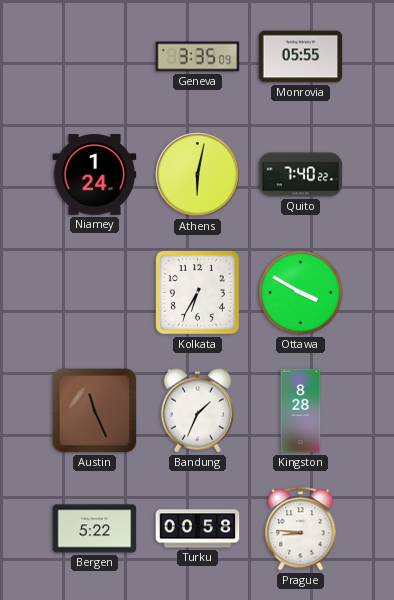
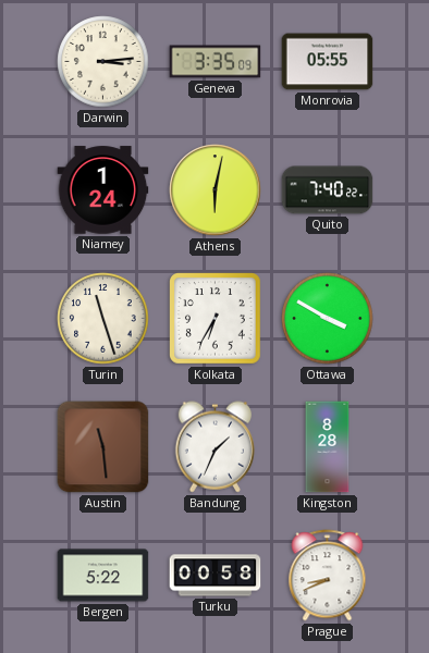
Darwin: none -> 3:14 (103, 62)
Turin: none -> 11:27 (103, 319)
Austin: 11:26 -> 11:29 (103, 447)
Prague: 8:46 -> 8:41 (328, 576)
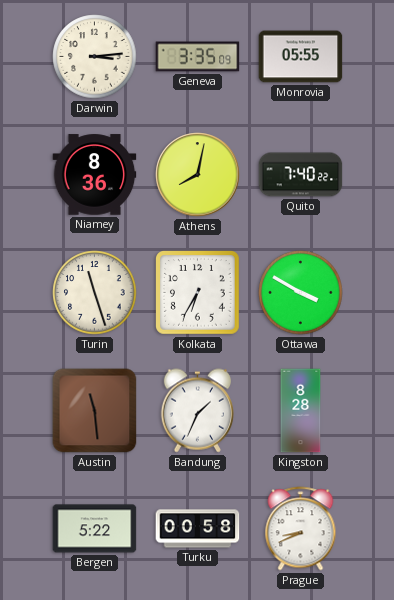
Niamey: 1:24 -> 8:36 (95, 175)
Athens: 6:02 -> 8:02 (198, 175)
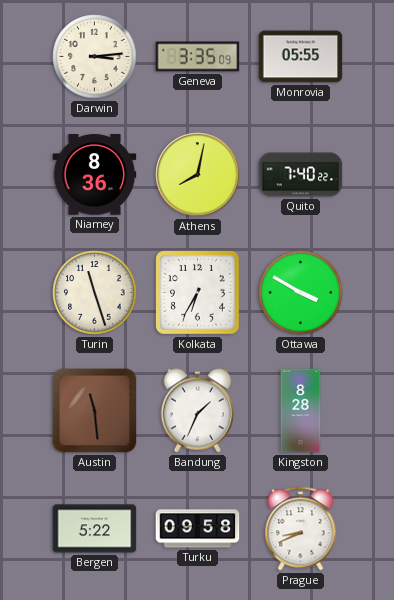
Turku: 00:58 -> 09:58 (198, 529)
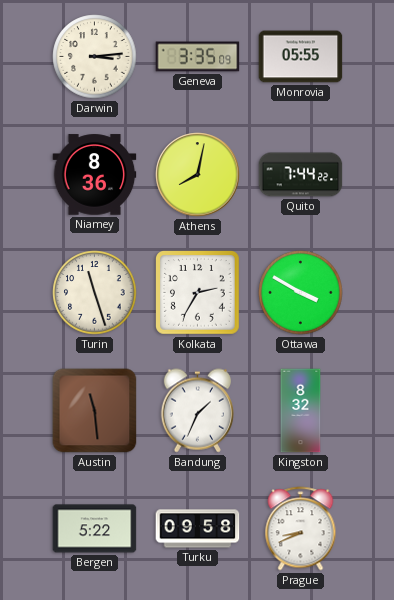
Quito: 7:40 -> 7:44 (301, 175)
Kolkata: 6:35 -> 2:35 (198, 293)
Kingston: 8:28 -> 8:32 (301, 411)
